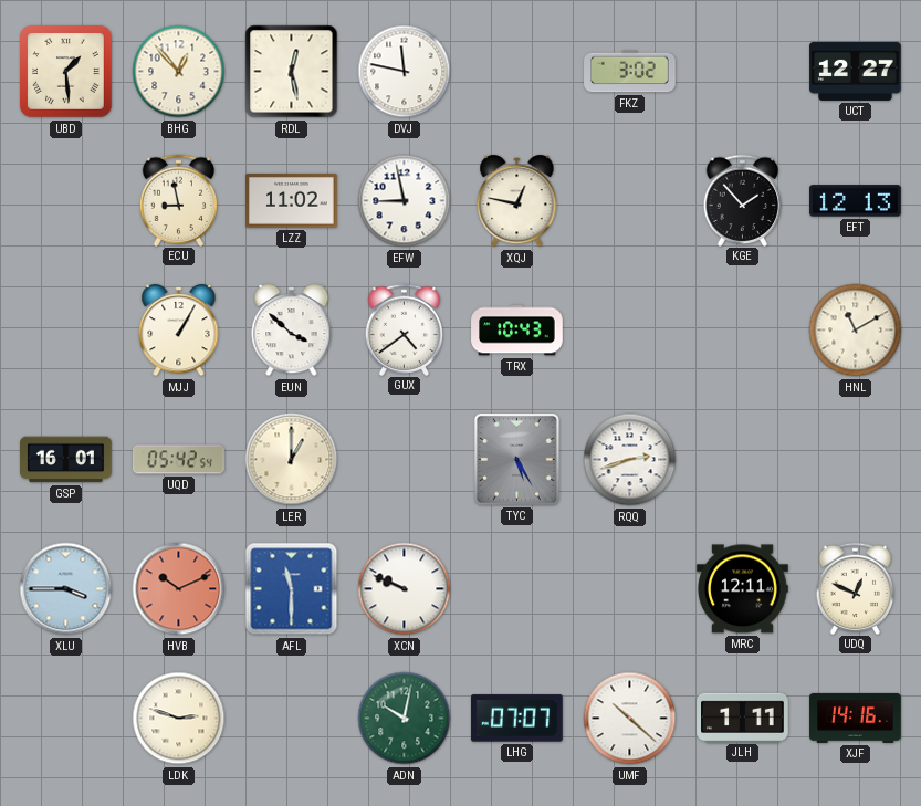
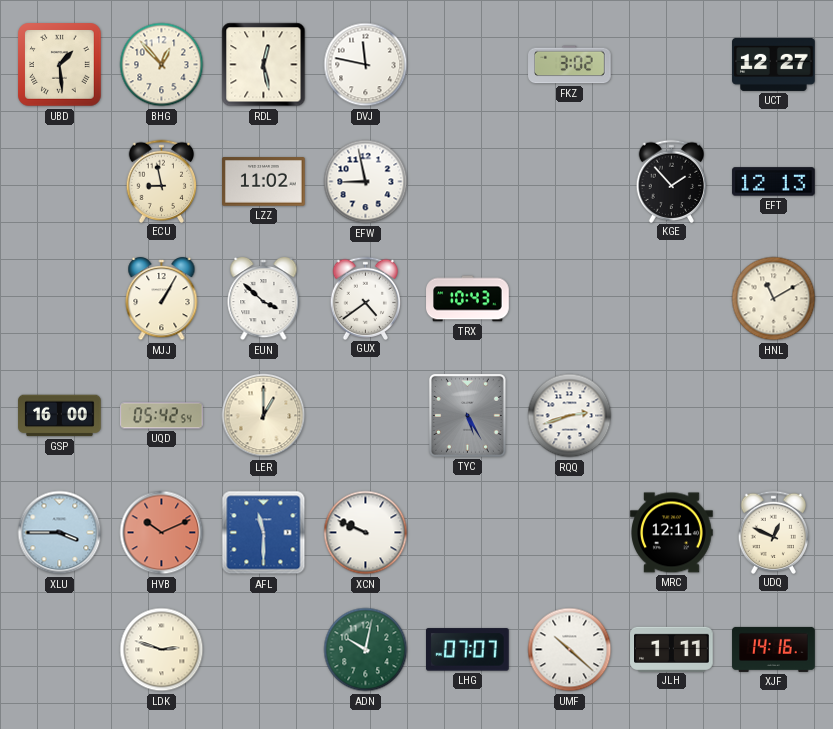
XQJ: 12:47 -> none (517, 201)
GSP: 16:01 -> 16:00 (60, 416)
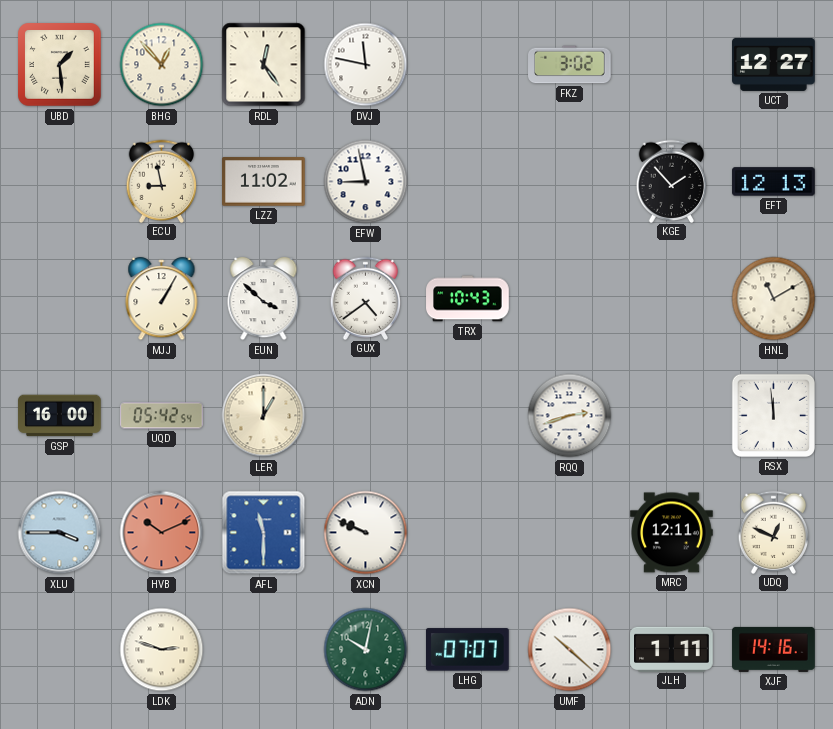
RDL: 12:28 -> 12:24 (264, 65)
TYC: 5:25 -> none (467, 415)
RSX: none -> 11:59 (773, 415)
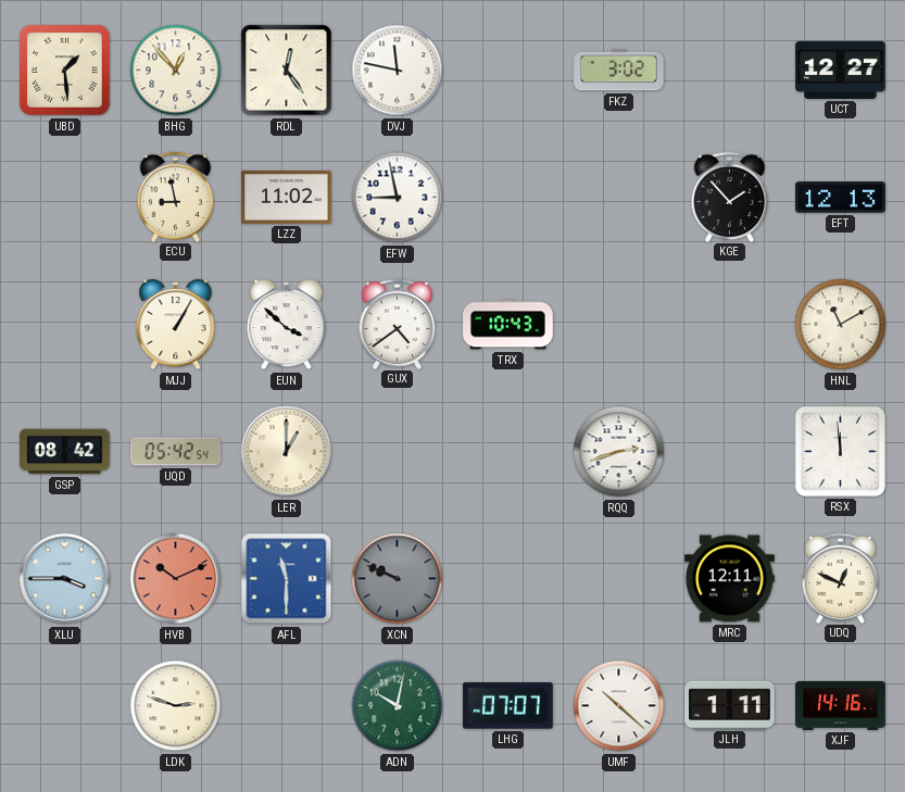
GSP: 16:00 -> 08:42 (65, 452)
XCN dial: white -> grey (398, 579)
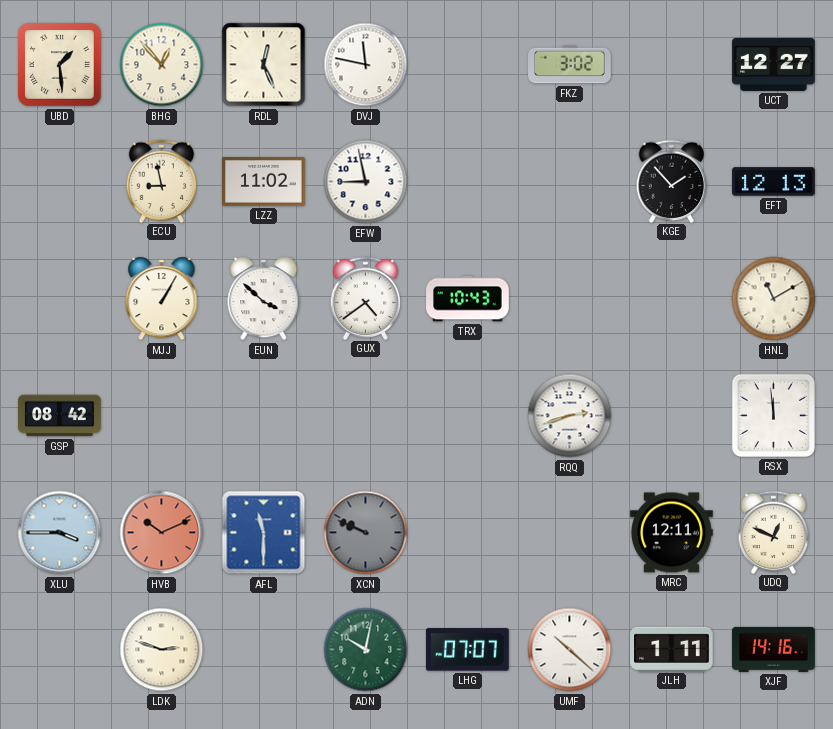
RDL: 12:24 -> 12:26 (264, 65)
UQD: 05:42 -> none (176, 452)
LER: 1:00 -> none (287, 452)
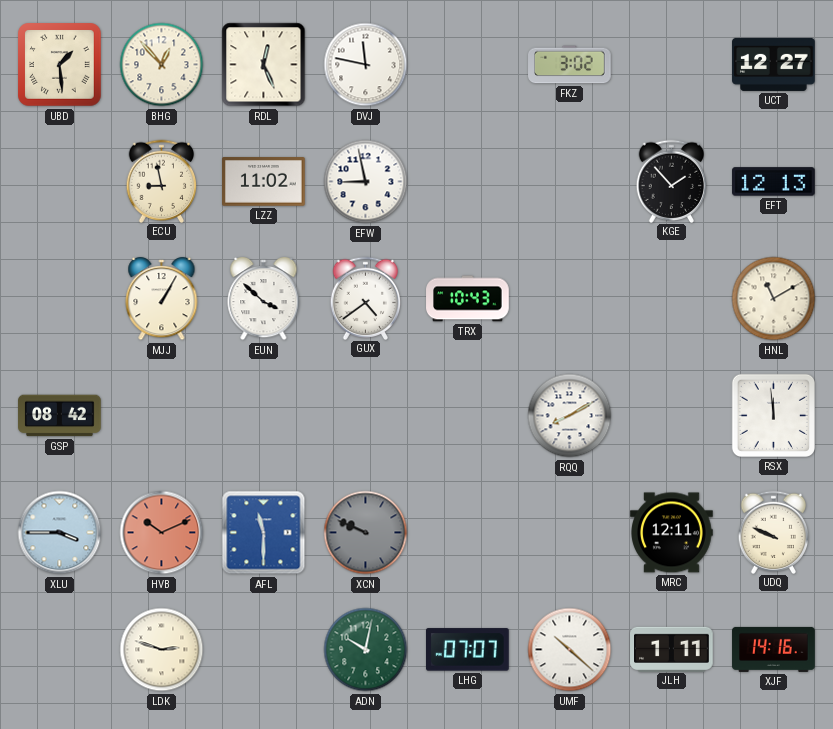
RQQ: 2:42 -> 8:10 (570, 416)
UDQ: 12:49 -> 9:49 (774, 532)
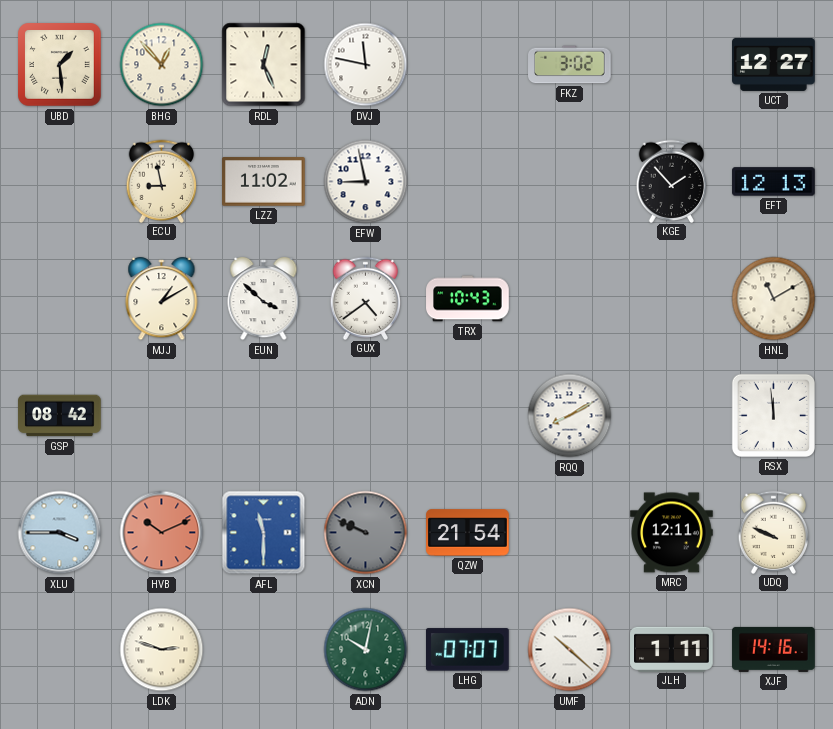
MJJ: 1:05 -> 1:10 (162, 299)
QZW: none -> 21:54 (468, 533)
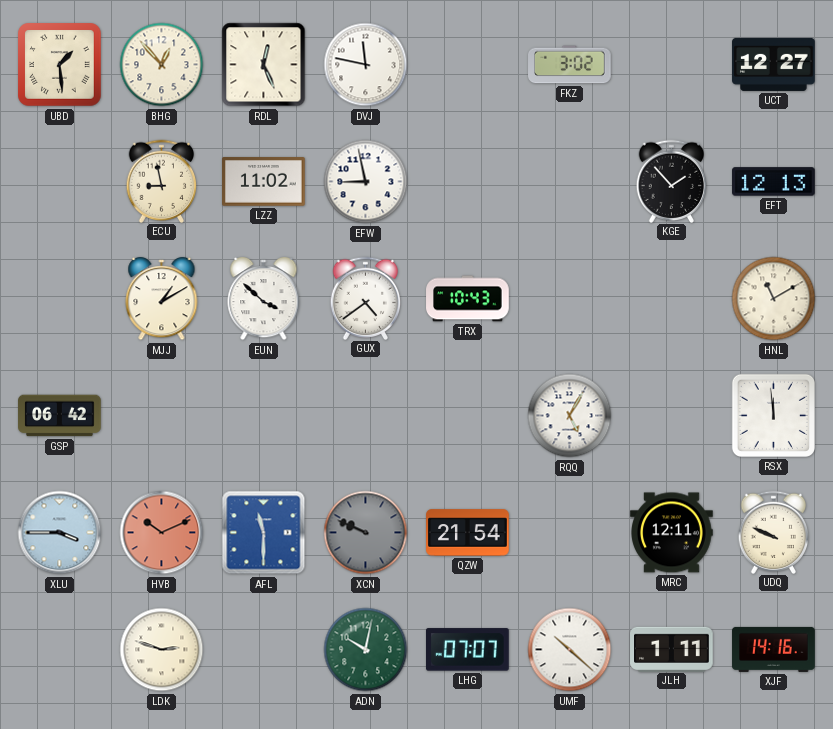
GSP: 08:42 -> 06:42 (60, 416)
RQQ: 8:10 -> 5:05 (570, 416)
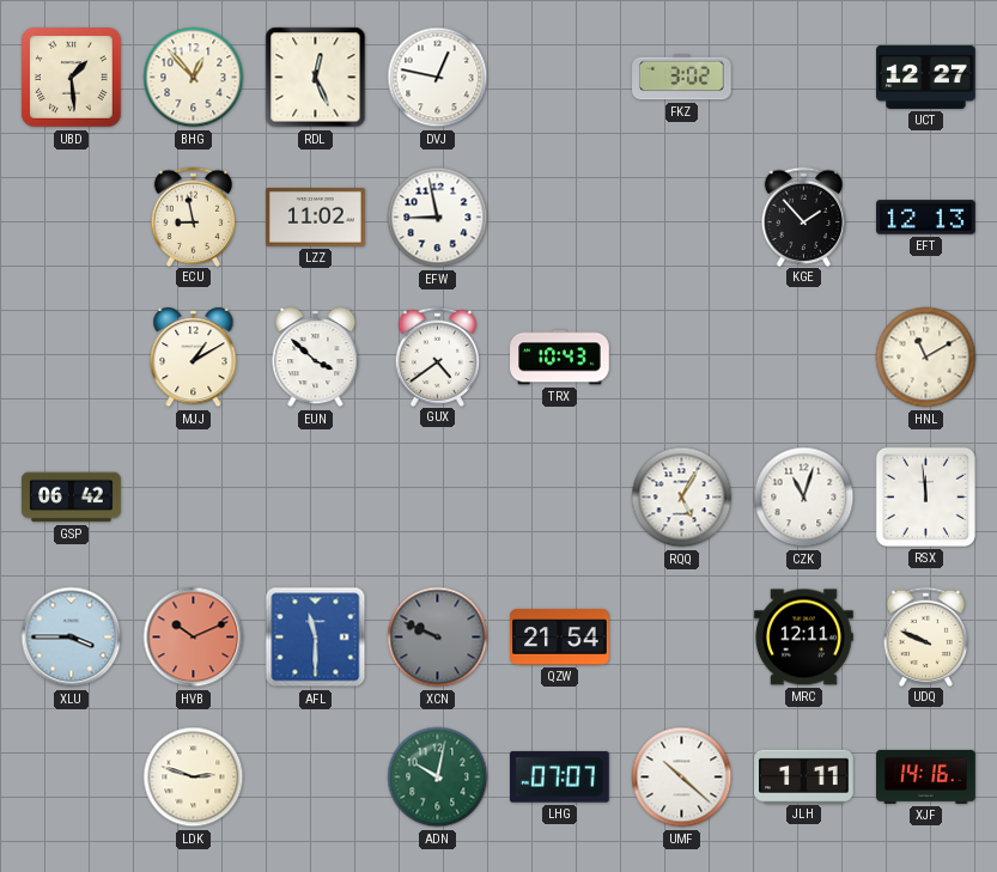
DVJ: 11:47 -> 12:47 (438, 78)
CZK: none -> 11:03 (804, 498)
